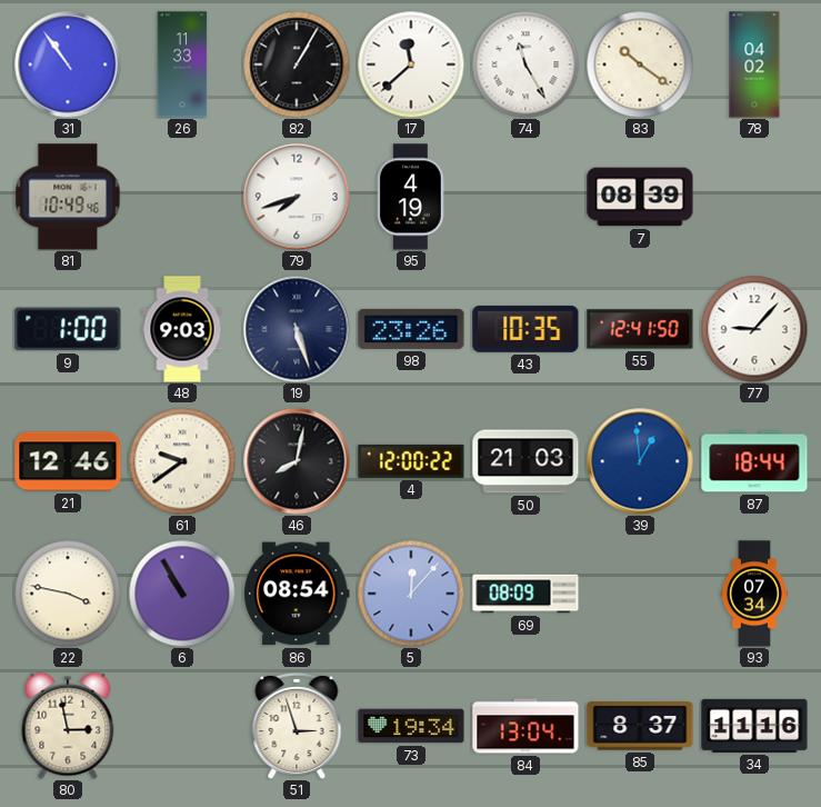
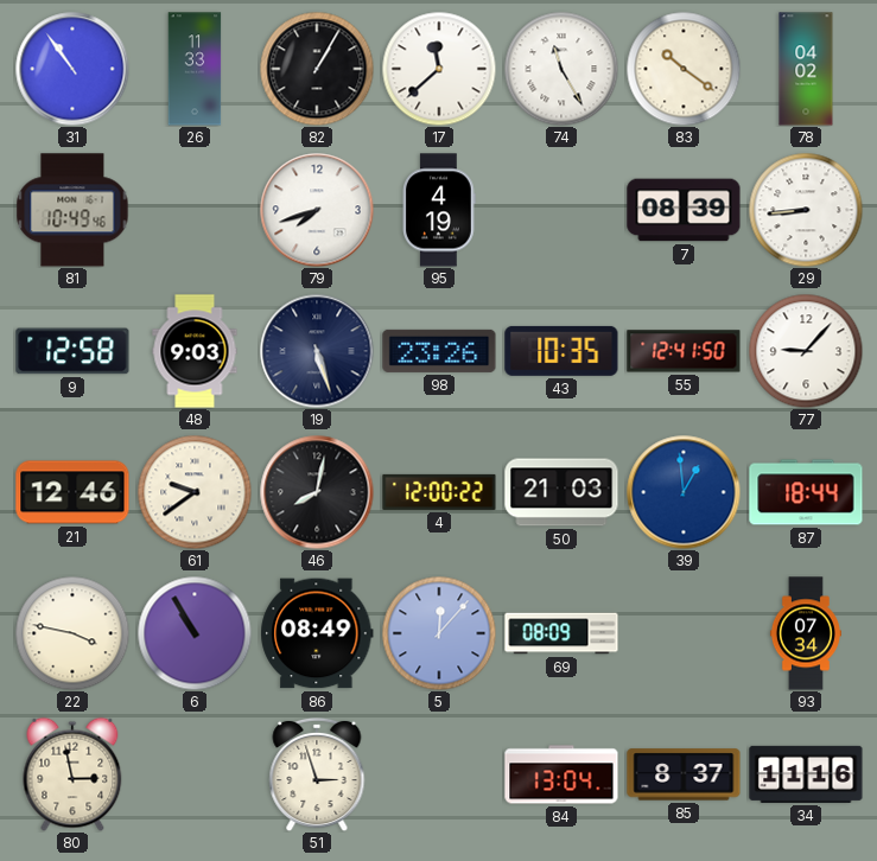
29: none -> 8:44 (806, 210)
9: 1:00 -> 12:58 (72, 351)
86: 08:54 -> 08:49 (317, 633)
73: 19:34 -> none (411, 726)
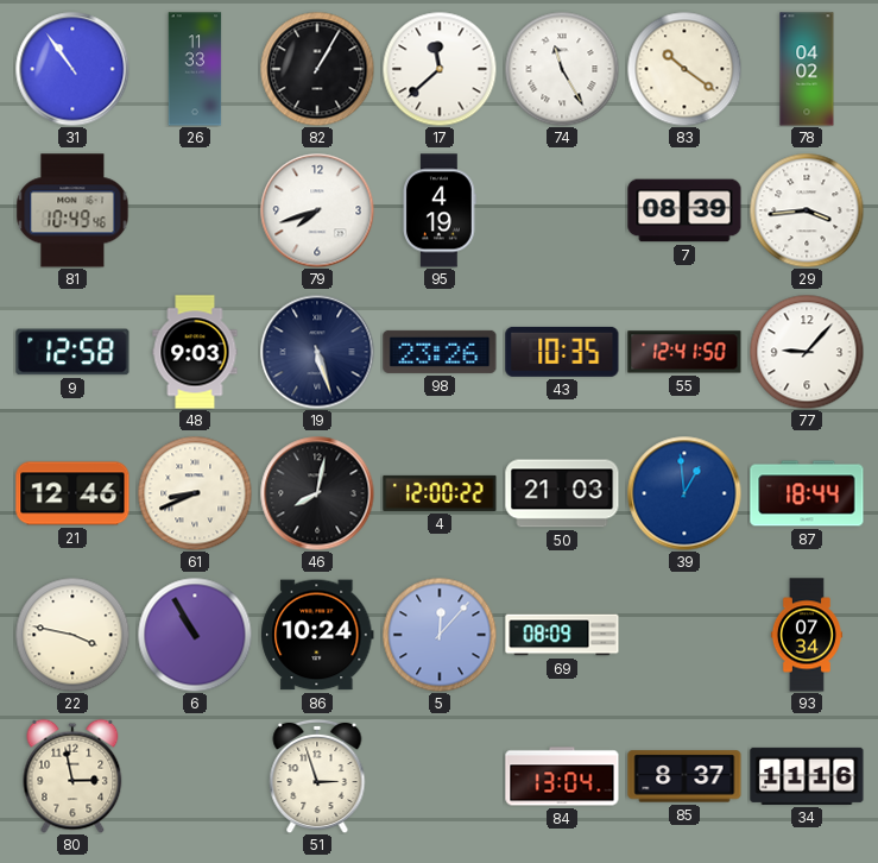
29: 8:44 -> 3:44 (807, 210)
61: 9:39 -> 8:41 (195, 493)
86: 08:49 -> 10:24 (317, 635)
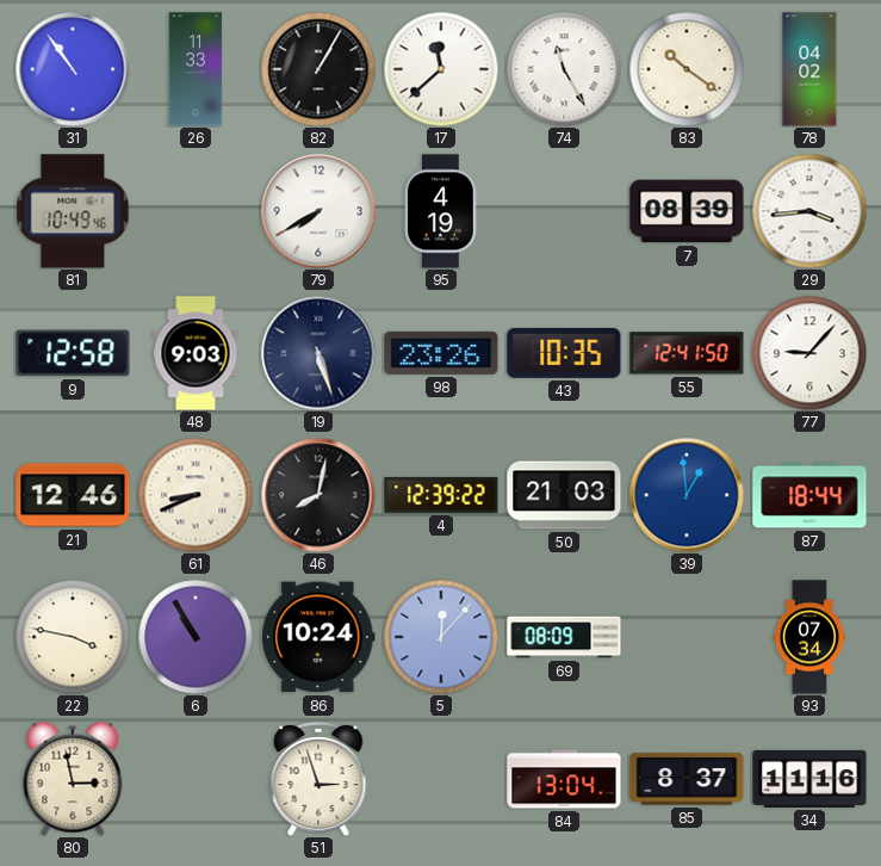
79: 7:42 -> 7:40 (318, 211)
4: 12:00 -> 12:39 (441, 495)
